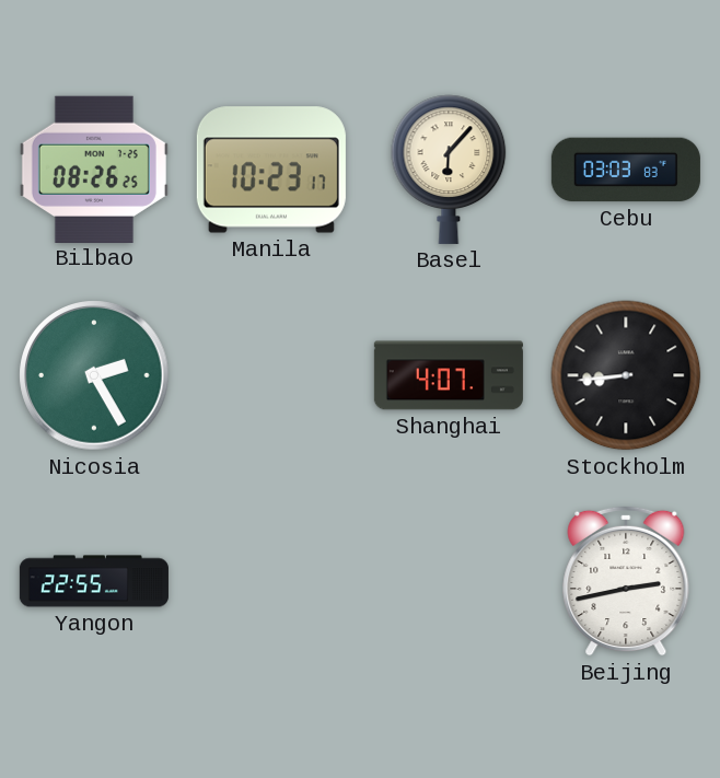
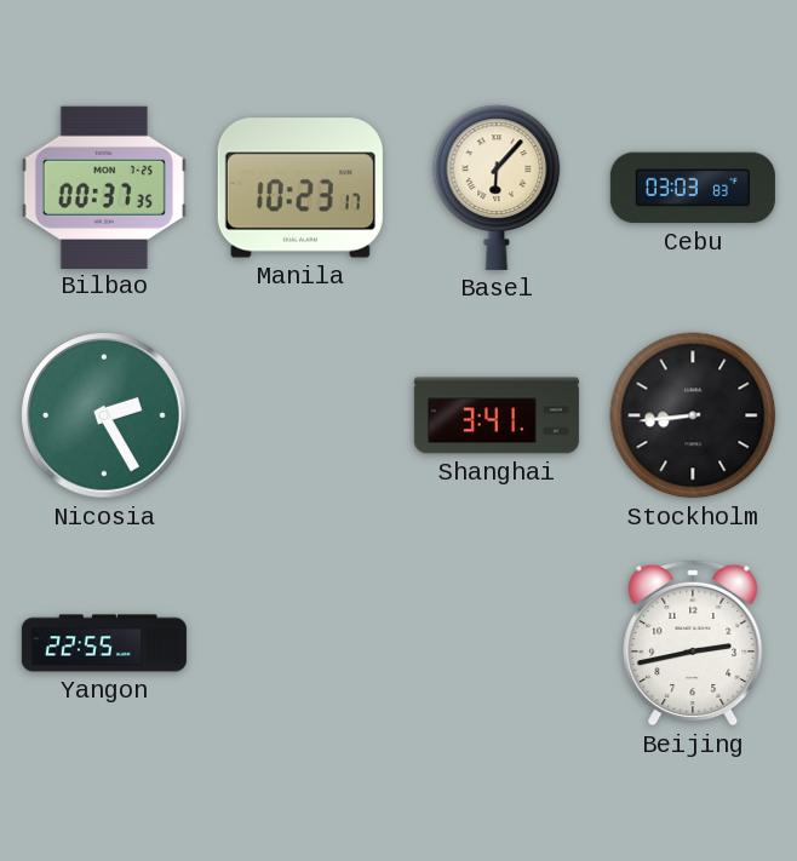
Bilbao: 08:26 -> 00:37 (104, 186)
Shanghai: 4:07 -> 3:41 (497, 415)
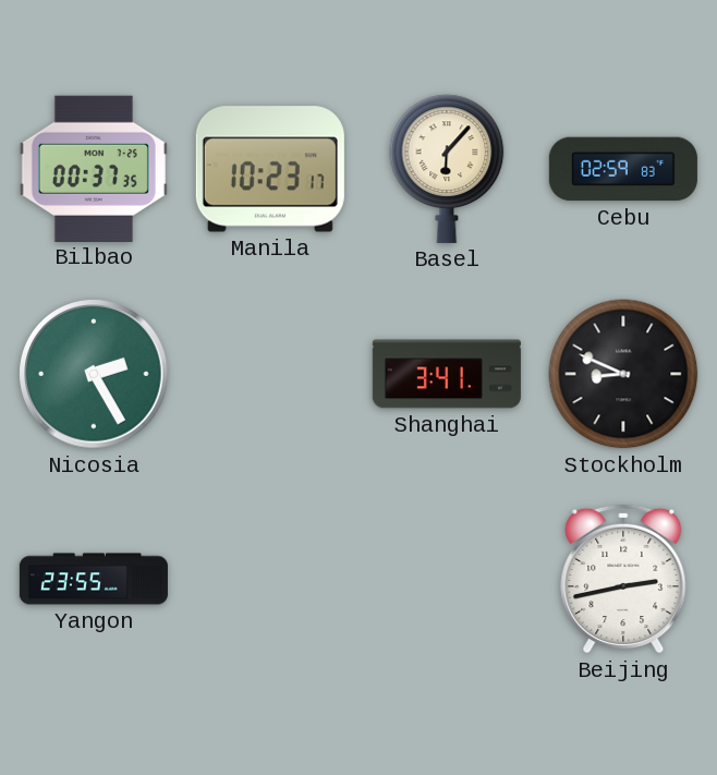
Cebu: 03:03 -> 02:59 (623, 169)
Stockholm: 8:44 -> 8:49 (623, 374)
Yangon: 22:55 -> 23:55 (94, 579)
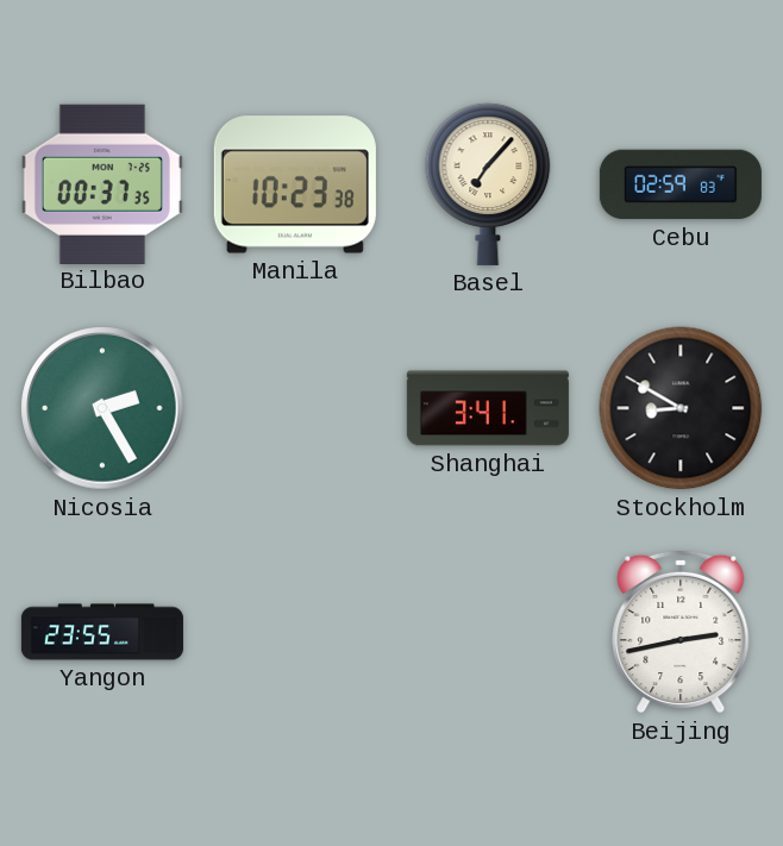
Manila: 10:23:17 -> 10:23:38 (295, 184)
Basel: 6:07 -> 7:07 (488, 184)
Stockholm: 8:49 -> 8:50 (681, 408)
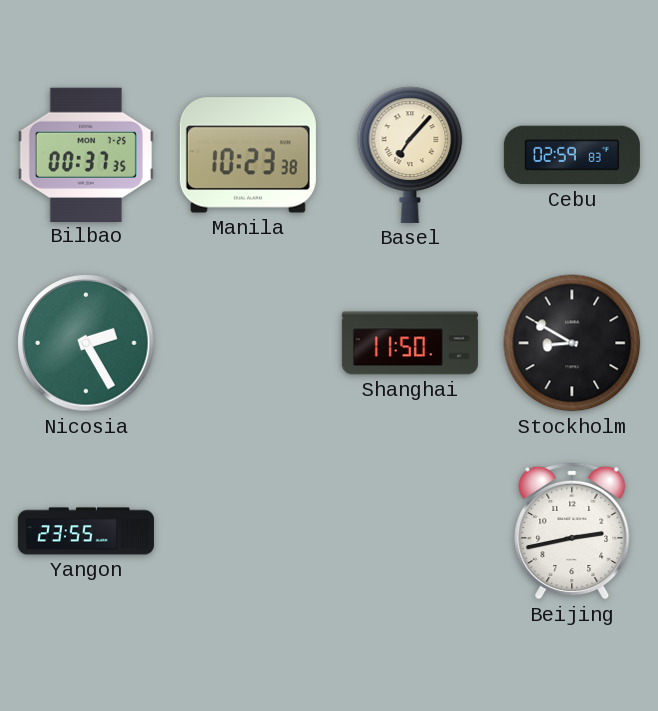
Shanghai: 3:41 -> 11:50 (410, 343)
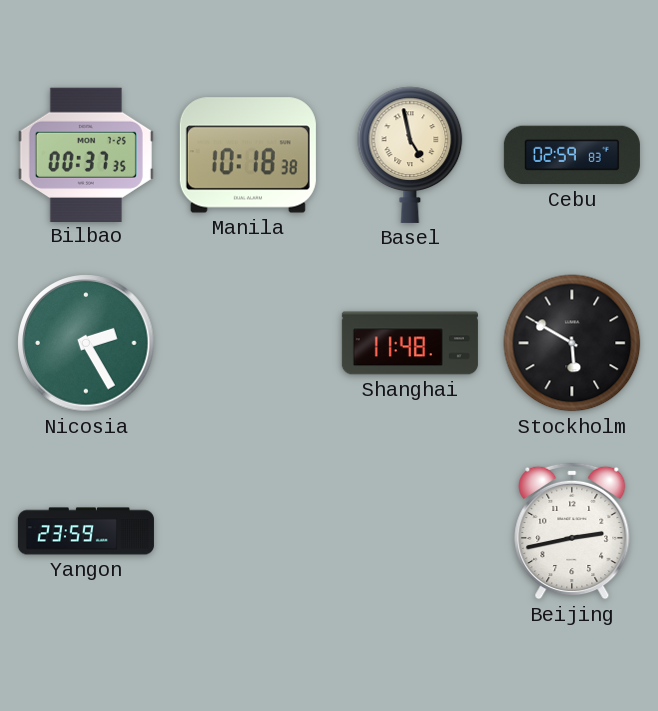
Manila: 10:23 -> 10:18 (248, 155)
Basel: 7:07 -> 4:58 (410, 155)
Shanghai: 11:50 -> 11:48 (410, 343)
Stockholm: 8:50 -> 5:50 (572, 343)
Yangon: 23:55 -> 23:59 (86, 531)
